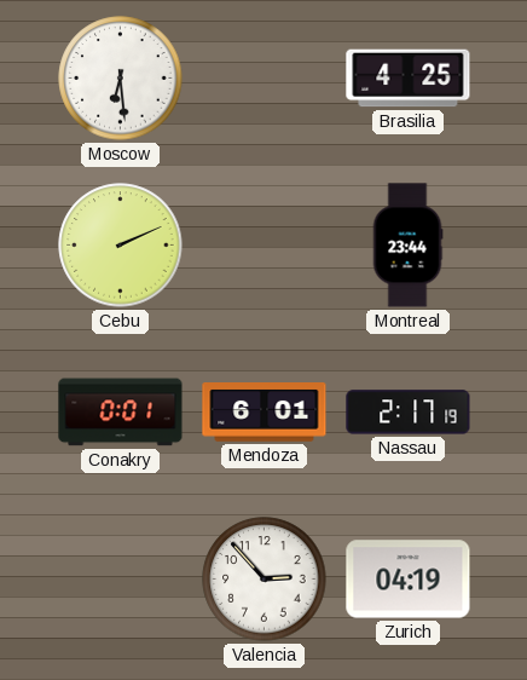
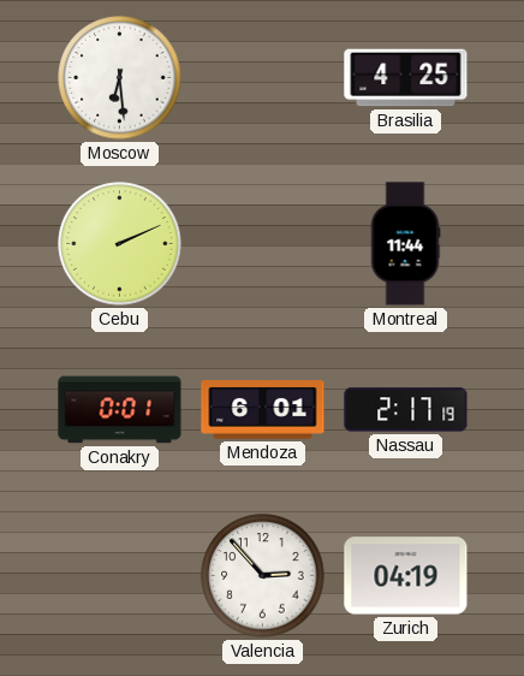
Montreal: 23:44 -> 11:44 (405, 244)
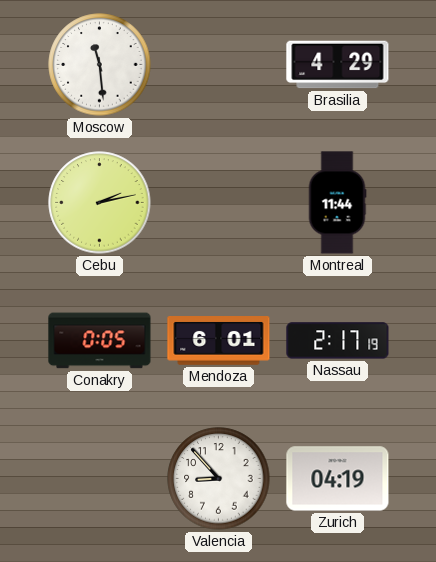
Moscow: 6:29 -> 11:29 (100, 65)
Brasilia: 4:25 -> 4:29 (338, 65)
Cebu: 2:11 -> 2:13 (100, 203)
Conakry: 0:01 -> 0:05 (100, 341)
Valencia: 2:53 -> 8:53 (219, 479)
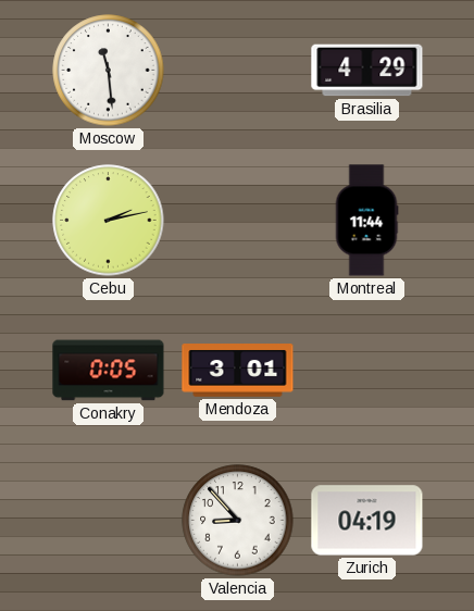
Mendoza: 6:01 -> 3:01 (238, 371)
Nassau: 2:17 -> none (338, 341)
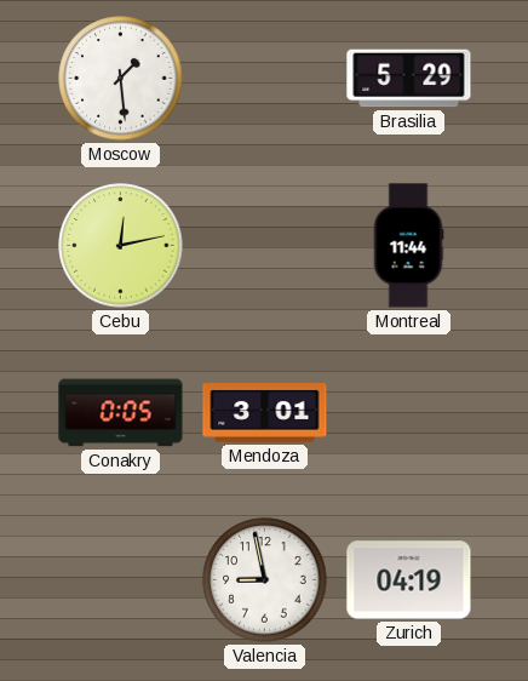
Moscow: 11:29 -> 1:29 (121, 79)
Brasilia: 4:29 -> 5:29 (409, 79)
Cebu: 2:13 -> 12:13 (121, 246)
Valencia: 8:53 -> 8:58 (265, 580)
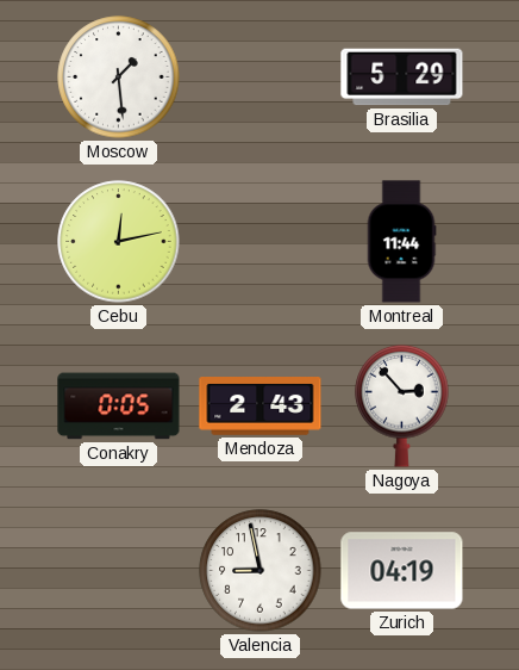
Mendoza: 3:01 -> 2:43 (261, 407)
Nagoya: none -> 2:53 (402, 405)
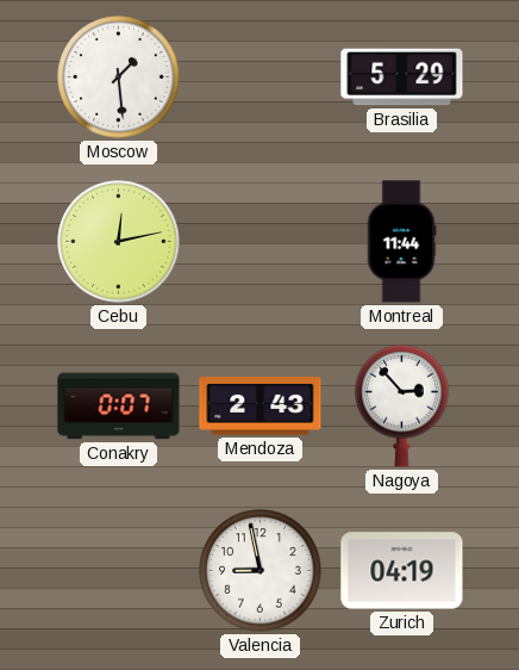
Conakry: 0:05 -> 0:07 (119, 407)
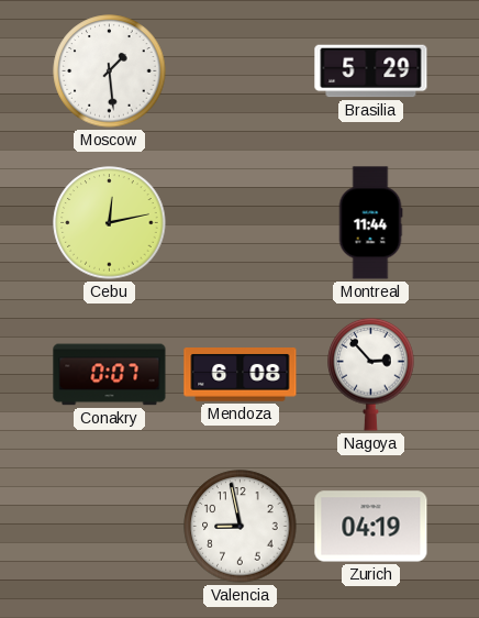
Mendoza: 2:43 -> 6:08 (241, 375)
